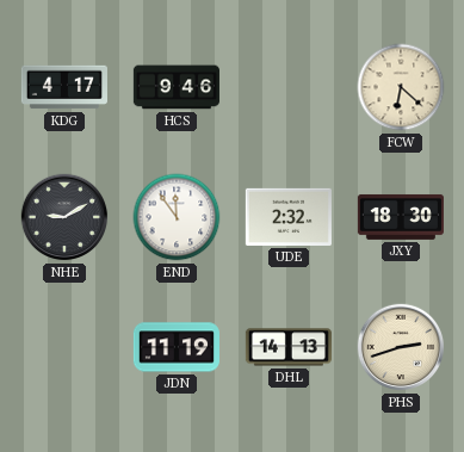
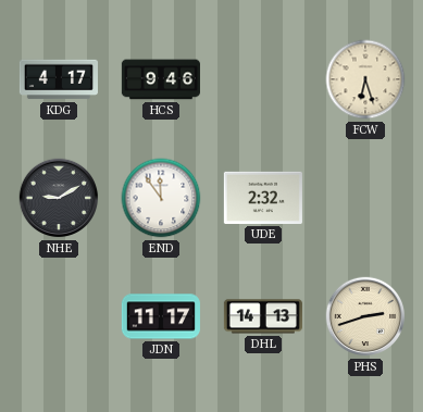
FCW: 6:22 -> 6:27 (365, 79)
JXY: 18:30 -> none (401, 217)
JDN: 11:19 -> 11:17 (161, 316)
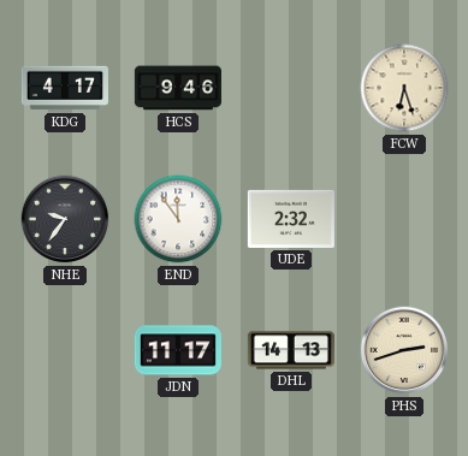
NHE: 9:10 -> 9:36 (65, 219)
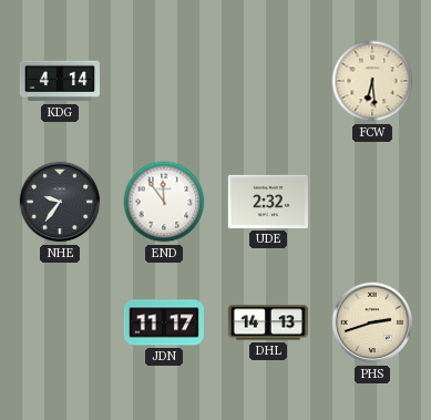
KDG: 4:17 -> 4:14 (60, 81)
HCS: 9:46 -> none (178, 88)
FCW: 6:27 -> 6:29 (372, 81)
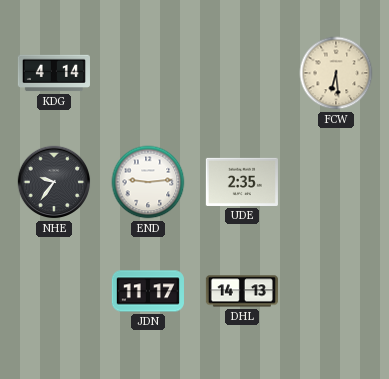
END: 11:54 -> 9:14 (148, 182)
UDE: 2:32 -> 2:35 (242, 182)
PHS: 2:42 -> none (372, 322)
